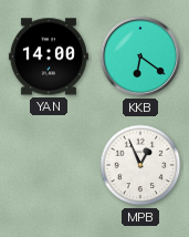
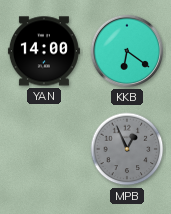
MPB dial: white -> grey (127, 149)
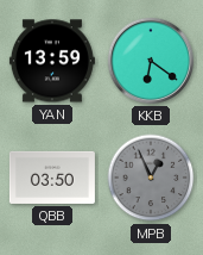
YAN: 14:00 -> 13:59 (52, 61)
QBB: none -> 03:50 (52, 178)
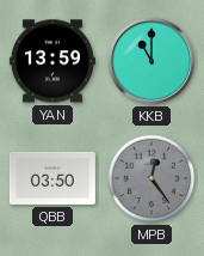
KKB: 6:21 -> 11:00 (152, 61)
MPB: 12:56 -> 12:24 (152, 178)
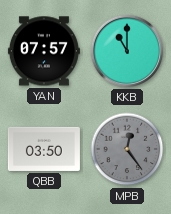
YAN: 13:59 -> 07:57 (44, 51)
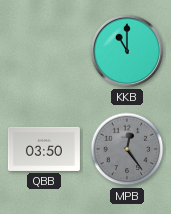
YAN: 07:57 -> none (44, 51)
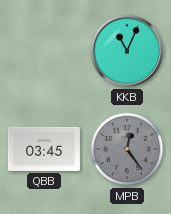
KKB: 11:00 -> 11:04 (127, 51)
QBB: 03:50 -> 03:45 (44, 149)
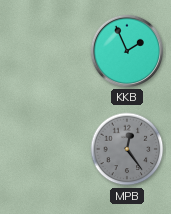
KKB: 11:04 -> 1:56 (127, 51)
QBB: 03:45 -> none (44, 149)
